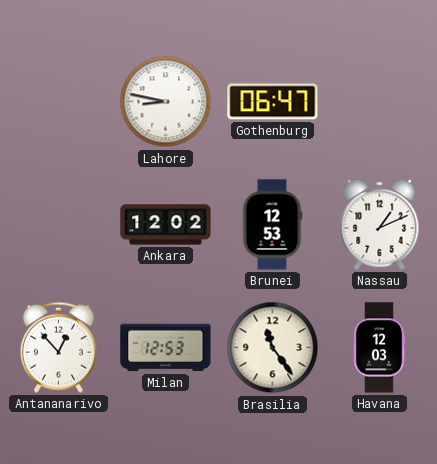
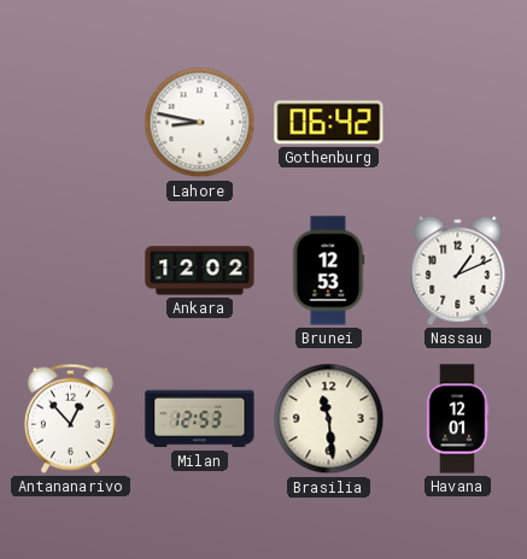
Gothenburg: 06:47 -> 06:42 (329, 123)
Brasilia: 11:24 -> 11:29 (329, 419)
Havana: 12:03 -> 12:01 (457, 419)
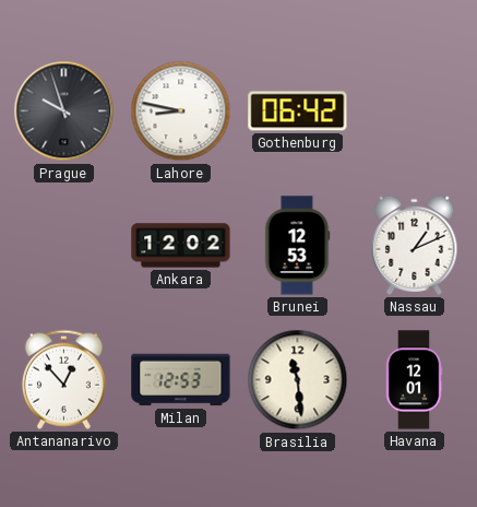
Prague: none -> 9:57 (64, 111)
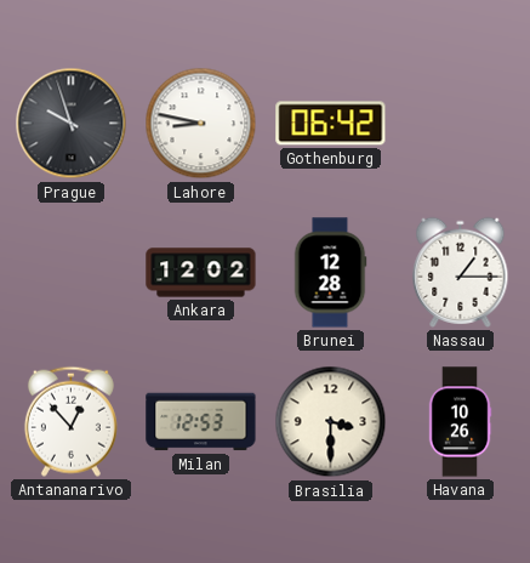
Brunei: 12:53 -> 12:28 (330, 273)
Nassau: 1:11 -> 1:15 (461, 272)
Brasilia: 11:29 -> 3:30 (331, 422)
Havana: 12:01 -> 10:26 (460, 422)
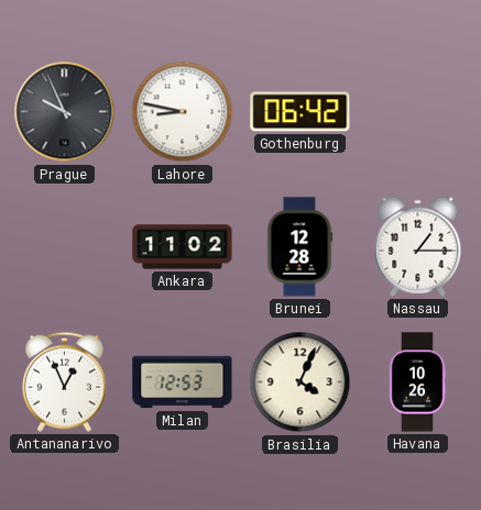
Prague: 9:57 -> 9:56 (65, 112)
Ankara: 12:02 -> 11:02 (183, 247)
Antananarivo: 12:53 -> 12:56 (64, 381)
Brasilia: 3:30 -> 4:04 (300, 382)
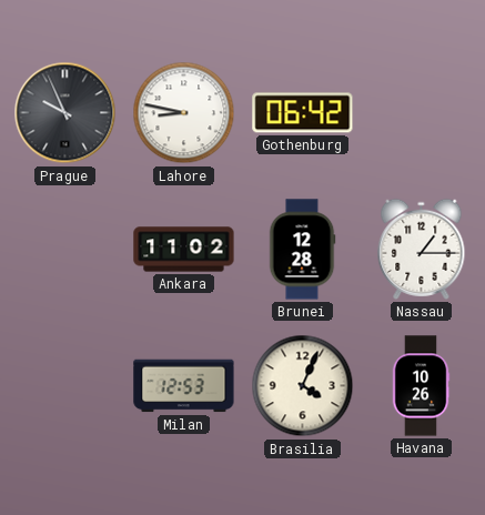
Antananarivo: 12:56 -> none (64, 381)
